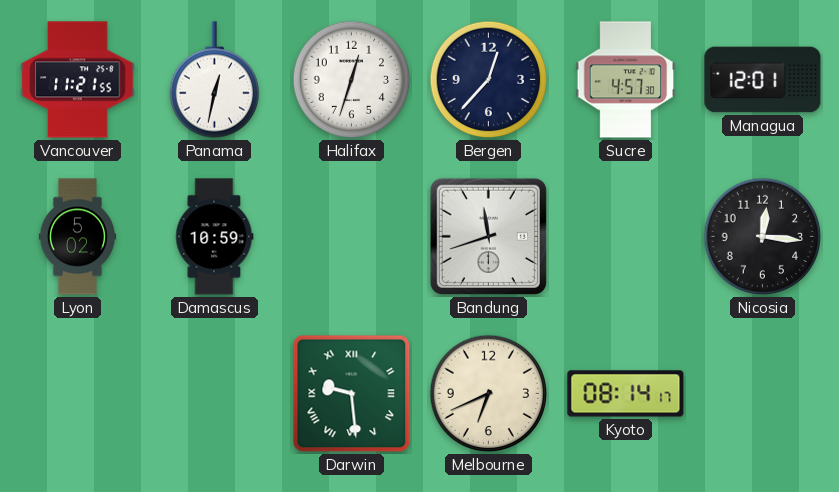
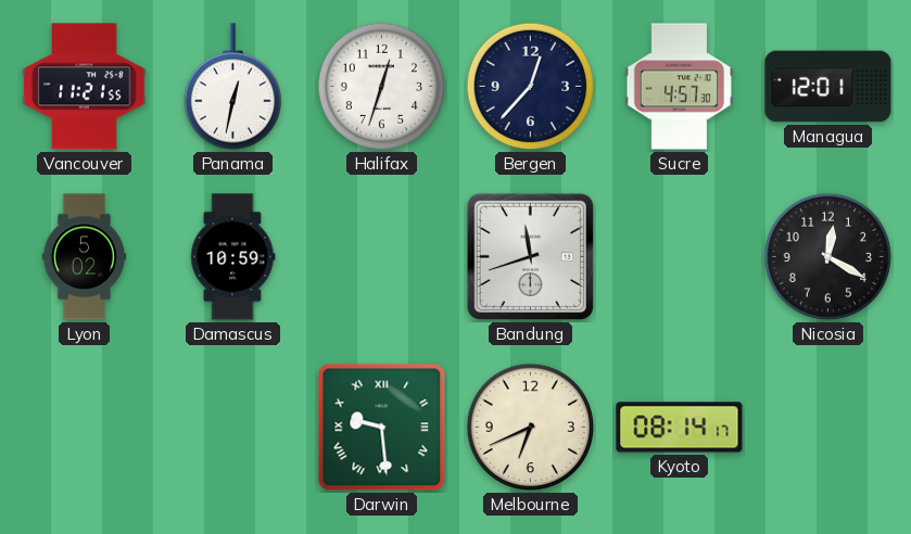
Nicosia: 12:16 -> 12:20 (828, 257)
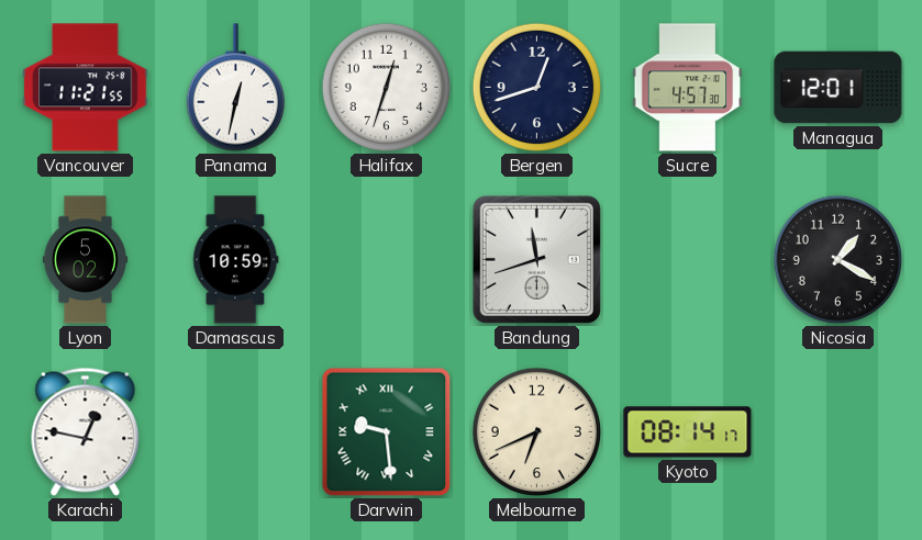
Bergen: 12:37 -> 12:42 (537, 88)
Nicosia: 12:20 -> 1:20 (838, 260)
Karachi: none -> 12:47 (86, 431)
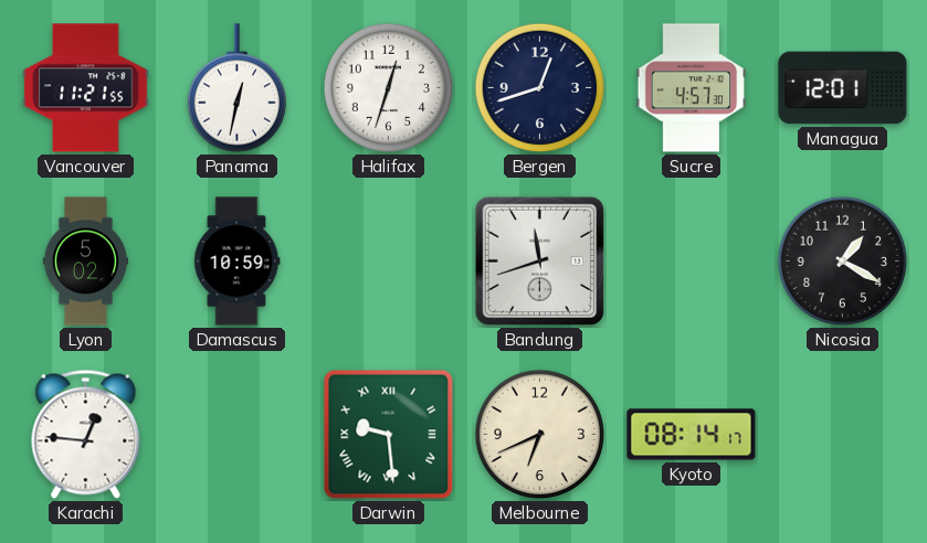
Karachi: 12:47 -> 12:46 (86, 434)
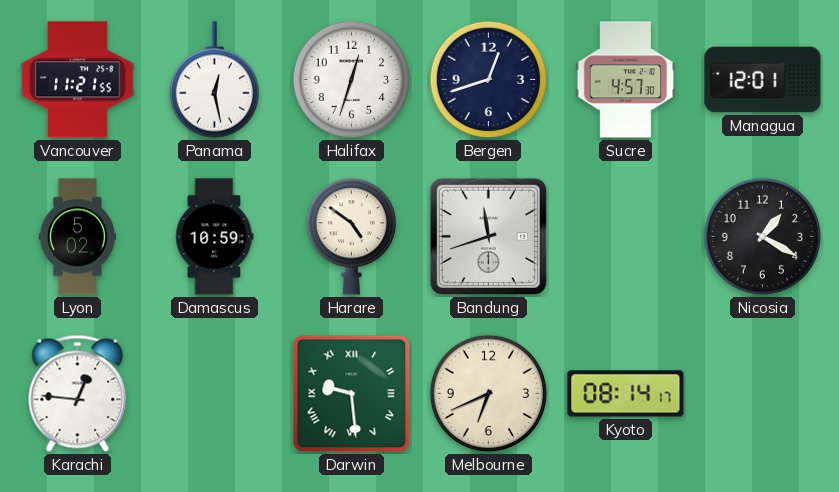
Panama: 12:32 -> 12:28 (214, 80)
Harare: none -> 4:51 (351, 237)
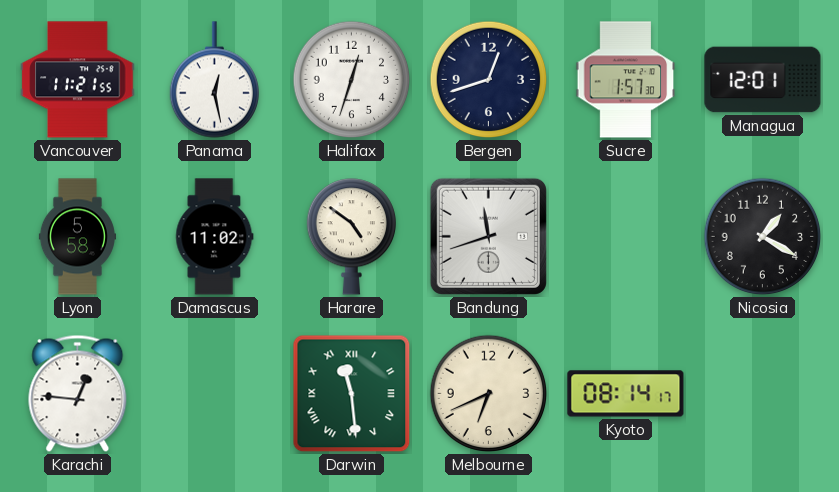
Sucre: 4:57 -> 1:57 (626, 80)
Lyon: 5:02 -> 5:58 (77, 237)
Damascus: 10:59 -> 11:02 (215, 237)
Darwin: 9:29 -> 11:29 (352, 394)
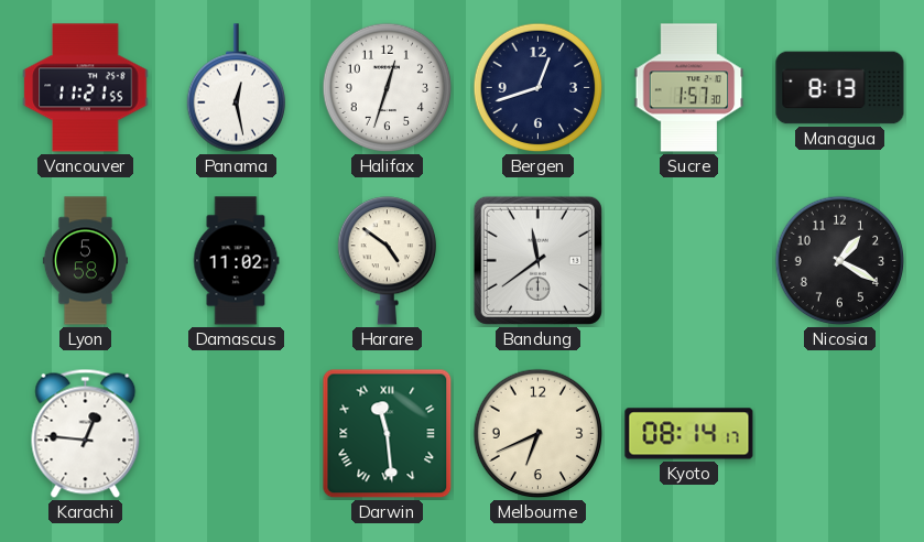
Managua: 12:01 -> 8:13 (840, 88)
Bandung: 11:42 -> 11:39 (537, 260)
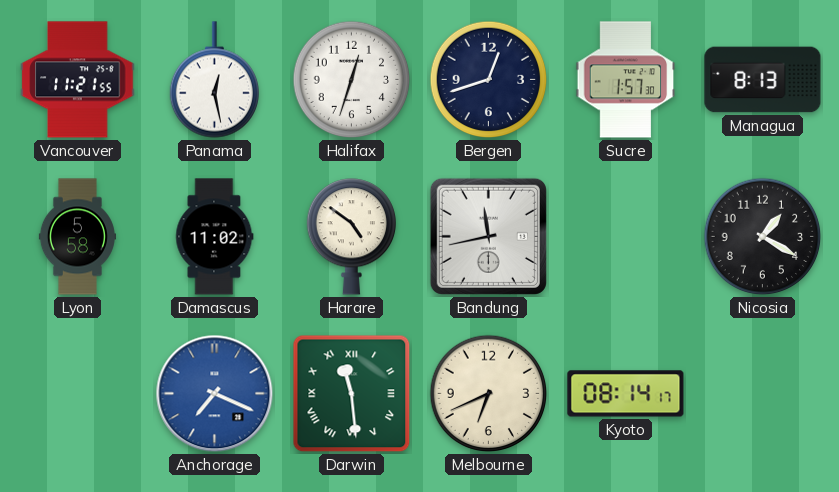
Bandung: 11:39 -> 11:43 (488, 236)
Karachi: 12:46 -> none (86, 433)
Anchorage: none -> 7:19 (215, 394)
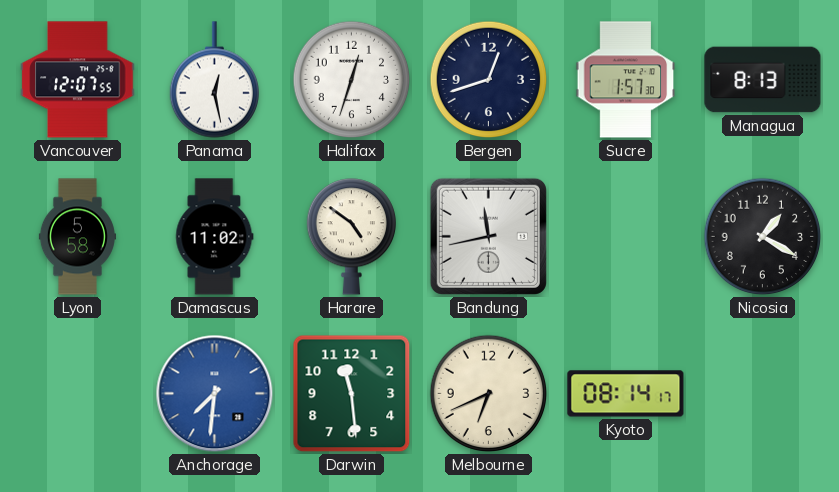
Vancouver: 11:21 -> 12:07 (78, 80)
Anchorage: 7:19 -> 7:31 (215, 394)
Darwin numerals: Roman -> Arabic (352, 394)
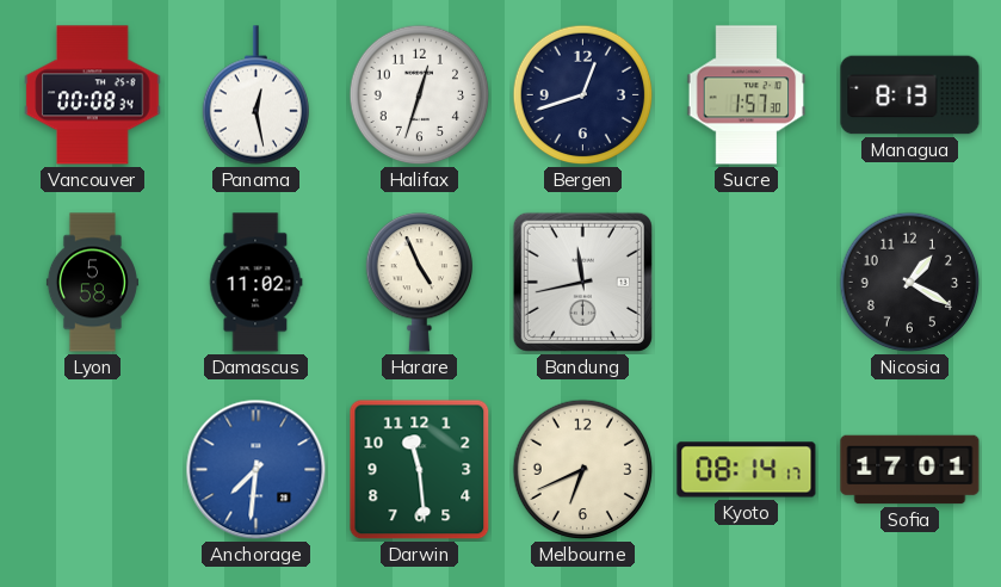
Vancouver: 12:07 -> 00:08 (93, 95)
Harare: 4:51 -> 4:56 (419, 283)
Sofia: none -> 17:01 (910, 470)
